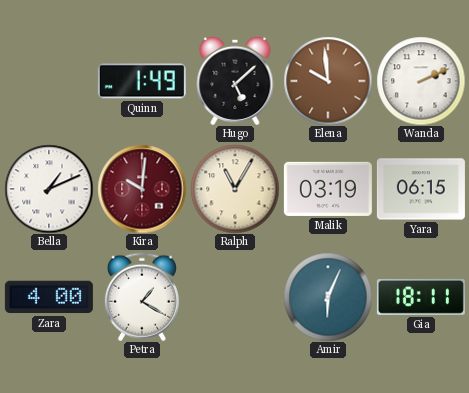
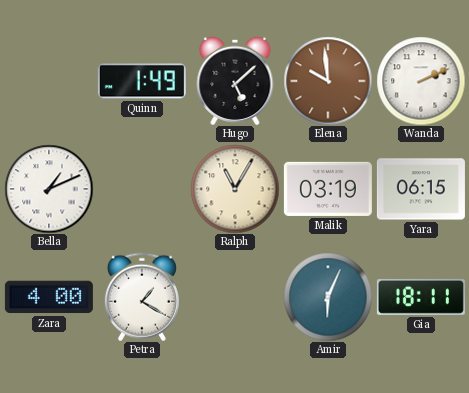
Kira: 10:01 -> none (142, 189)
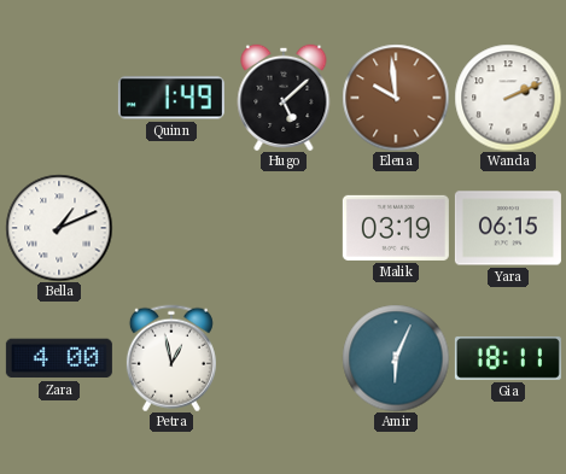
Ralph: 11:05 -> none (235, 189)
Petra: 1:20 -> 12:58 (171, 358)
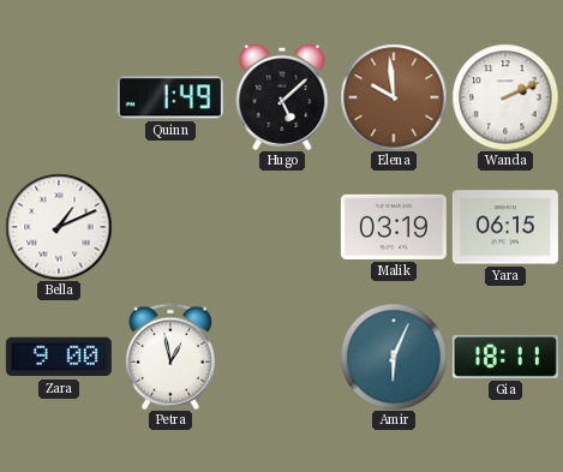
Zara: 4:00 -> 9:00 (59, 357)
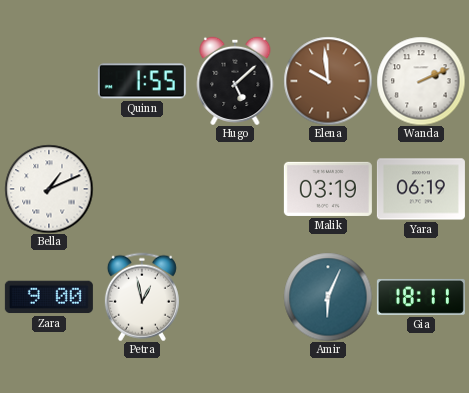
Quinn: 1:49 -> 1:55 (142, 81)
Yara: 06:15 -> 06:19 (421, 189)
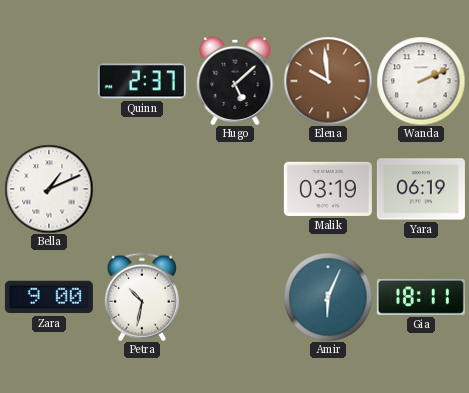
Quinn: 1:55 -> 2:37 (142, 81)
Petra: 12:58 -> 10:32 (142, 297)
